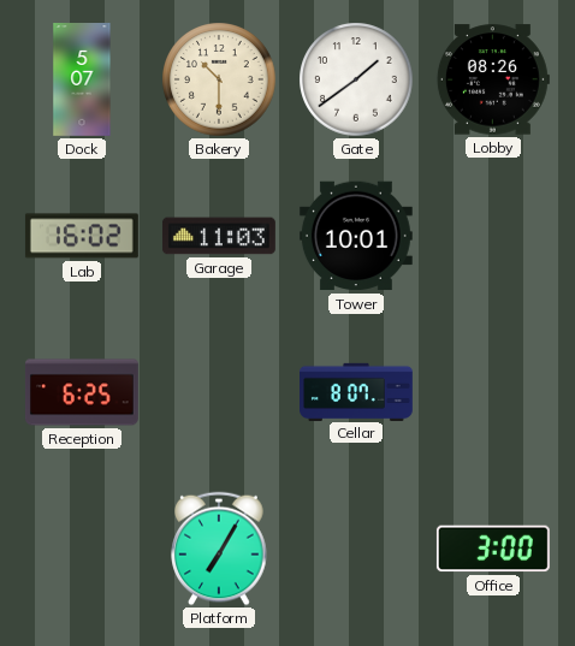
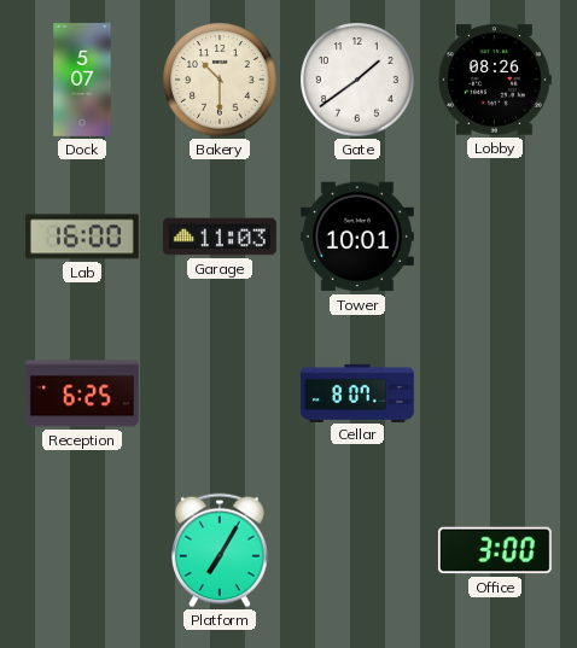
Lab: 16:02 -> 16:00 (82, 237)
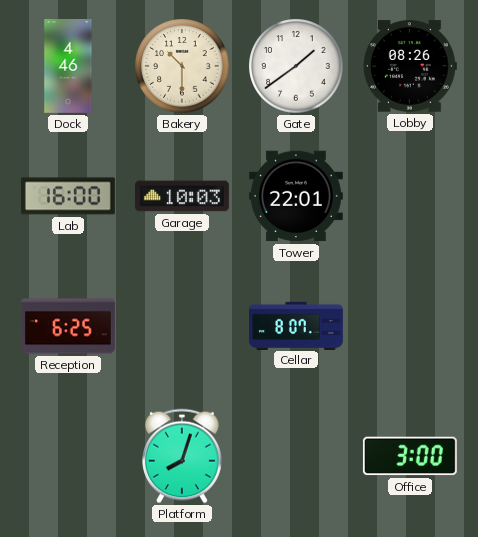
Dock: 5:07 -> 4:46 (68, 67)
Garage: 11:03 -> 10:03 (182, 196)
Tower: 10:01 -> 22:01 (296, 196)
Platform: 7:05 -> 8:03 (182, 456)
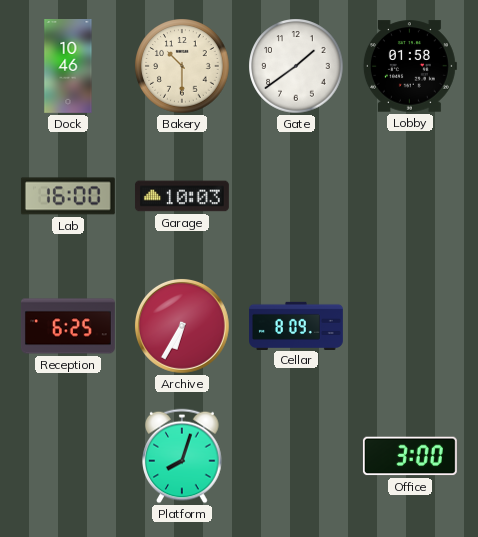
Dock: 4:46 -> 10:46 (68, 67)
Lobby: 08:26 -> 01:58 (410, 66)
Tower: 22:01 -> none (296, 196)
Archive: none -> 6:35 (183, 327)
Cellar: 8:07 -> 8:09 (297, 325)
